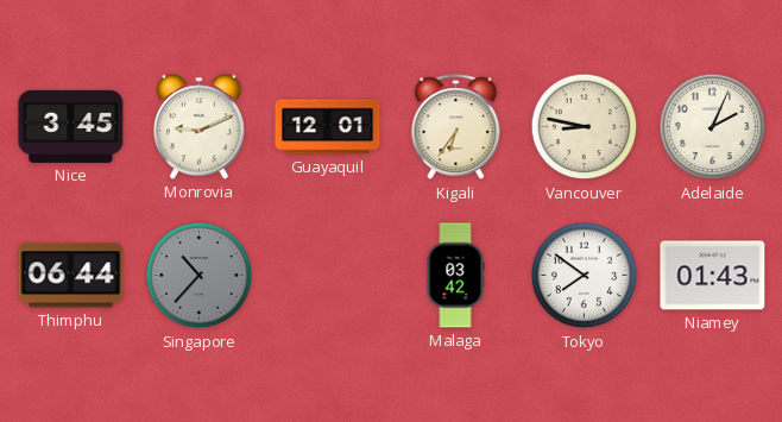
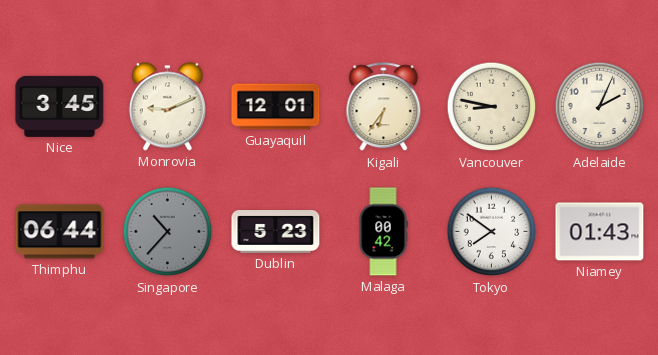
Dublin: none -> 5:23 (276, 232)
Malaga: 03:42 -> 00:42 (383, 232)
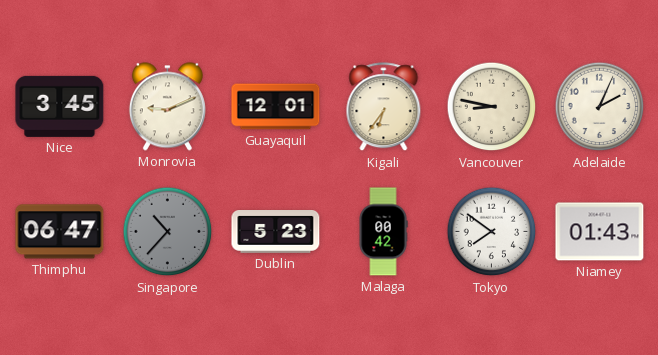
Thimphu: 06:44 -> 06:47 (60, 232)
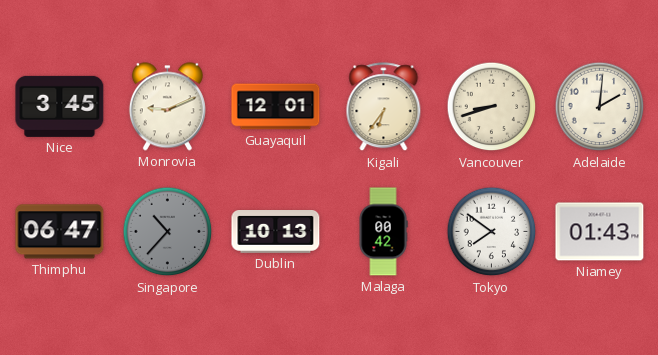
Vancouver: 8:47 -> 8:42 (492, 107)
Adelaide: 2:04 -> 2:01 (600, 107)
Dublin: 5:23 -> 10:13 (276, 232)
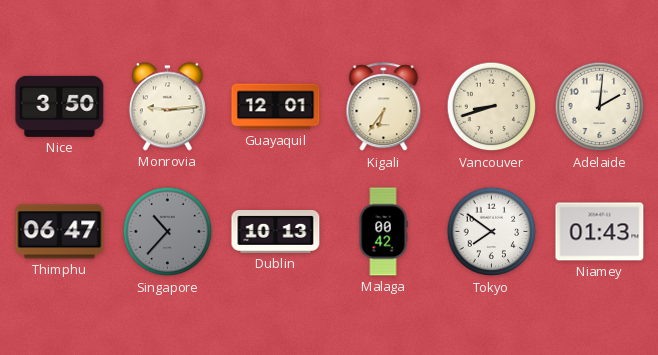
Nice: 3:45 -> 3:50 (60, 106)
Monrovia: 9:11 -> 9:14 (167, 107)
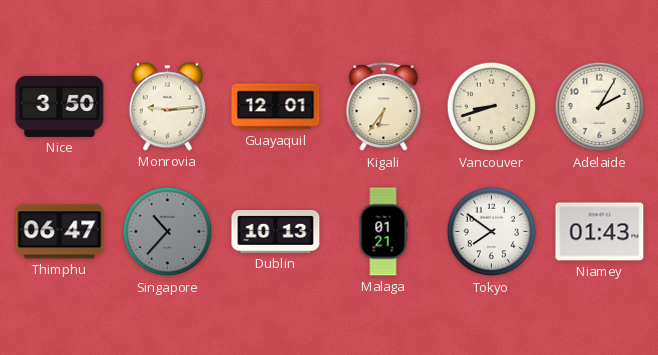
Adelaide: 2:01 -> 2:05 (600, 107)
Malaga: 00:42 -> 01:21 (383, 232)
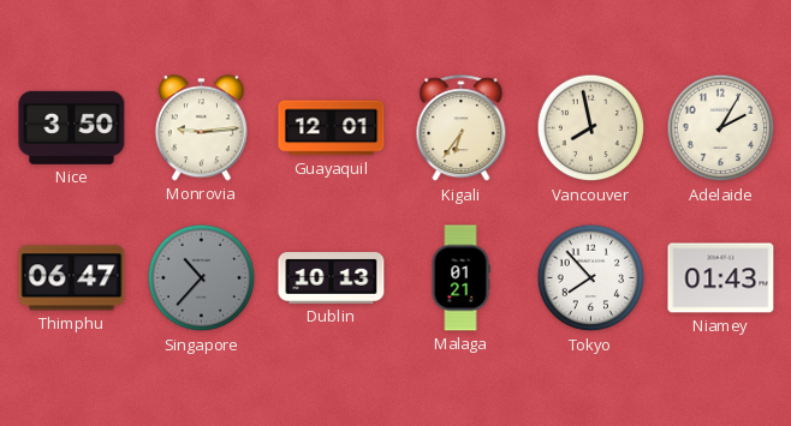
Vancouver: 8:42 -> 7:58 (591, 128)
Tokyo: 7:51 -> 7:53 (591, 278)
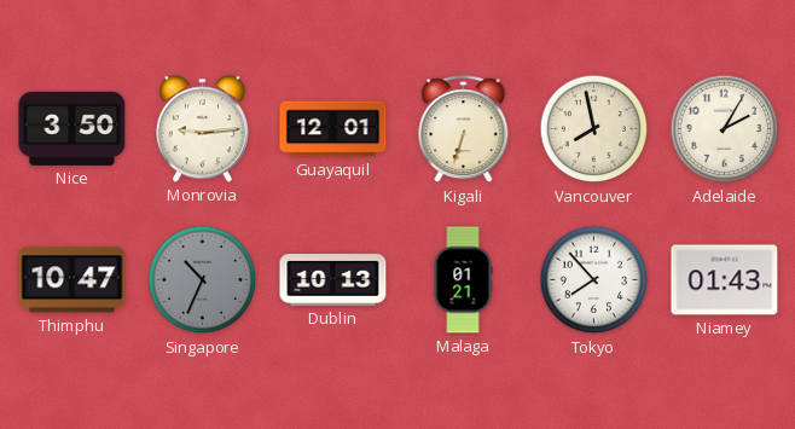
Kigali: 6:36 -> 6:33 (464, 129)
Thimphu: 06:47 -> 10:47 (72, 280)
Singapore: 10:37 -> 10:34 (203, 280)
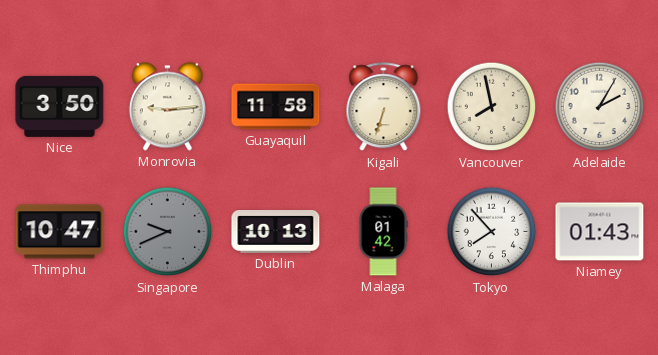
Guayaquil: 12:01 -> 11:58 (276, 107)
Singapore: 10:34 -> 9:41 (168, 232)
Malaga: 01:21 -> 01:42 (383, 232)
